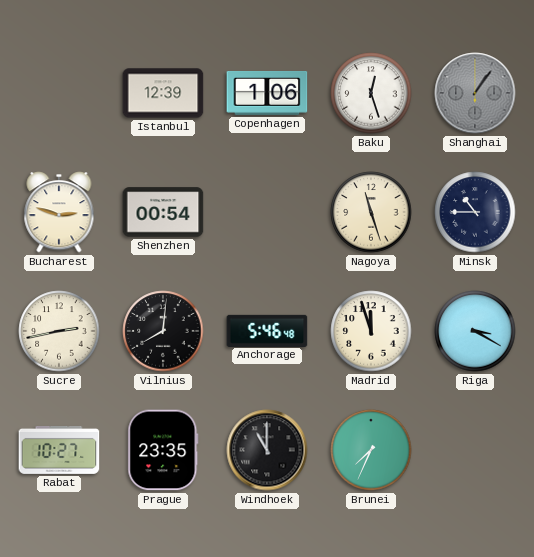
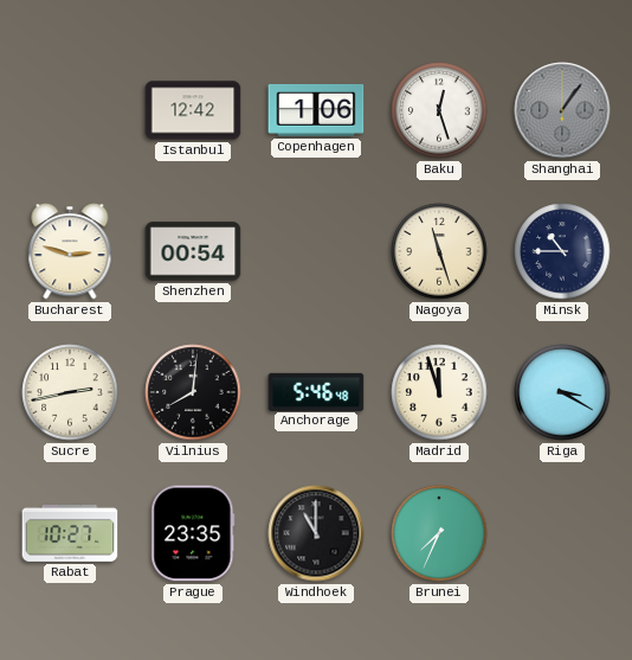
Istanbul: 12:39 -> 12:42 (193, 110)
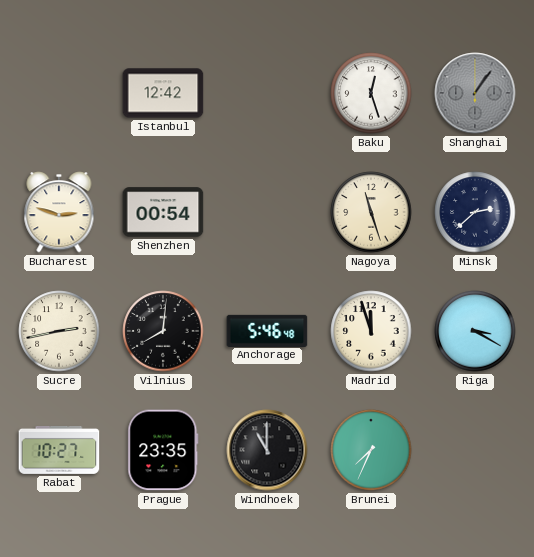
Copenhagen: 1:06 -> none (316, 110)
Minsk: 10:45 -> 2:38 (475, 212)
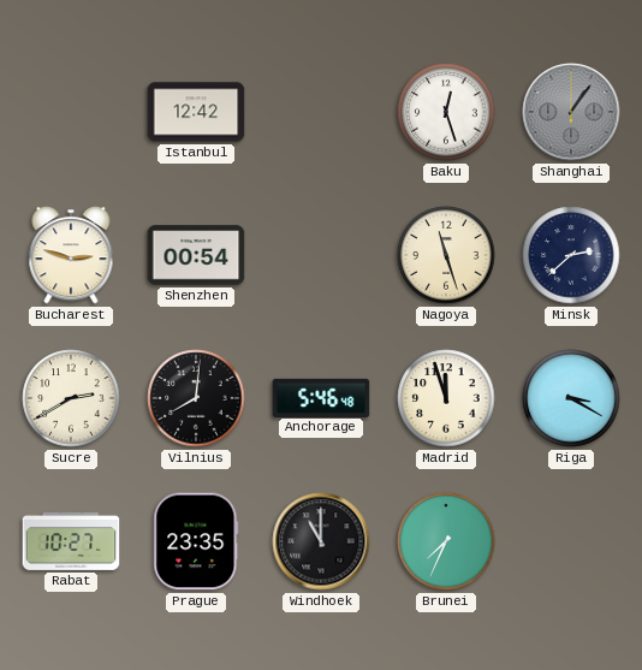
Sucre: 2:43 -> 2:40 (71, 398)
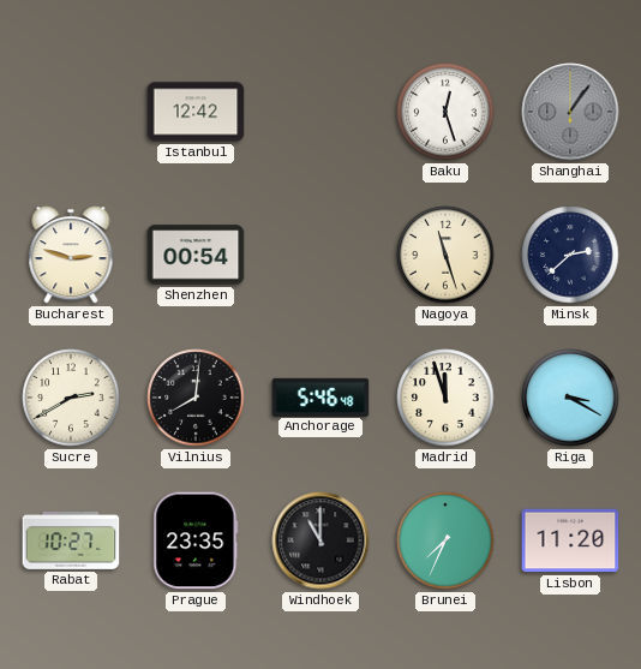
Lisbon: none -> 11:20 (570, 540)
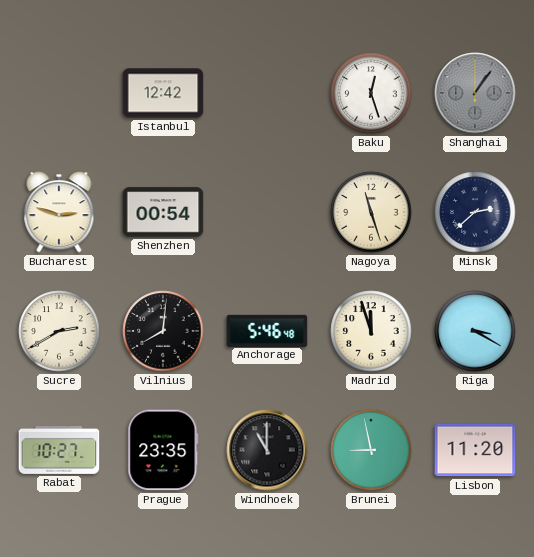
Brunei: 7:34 -> 8:58 (371, 450)
